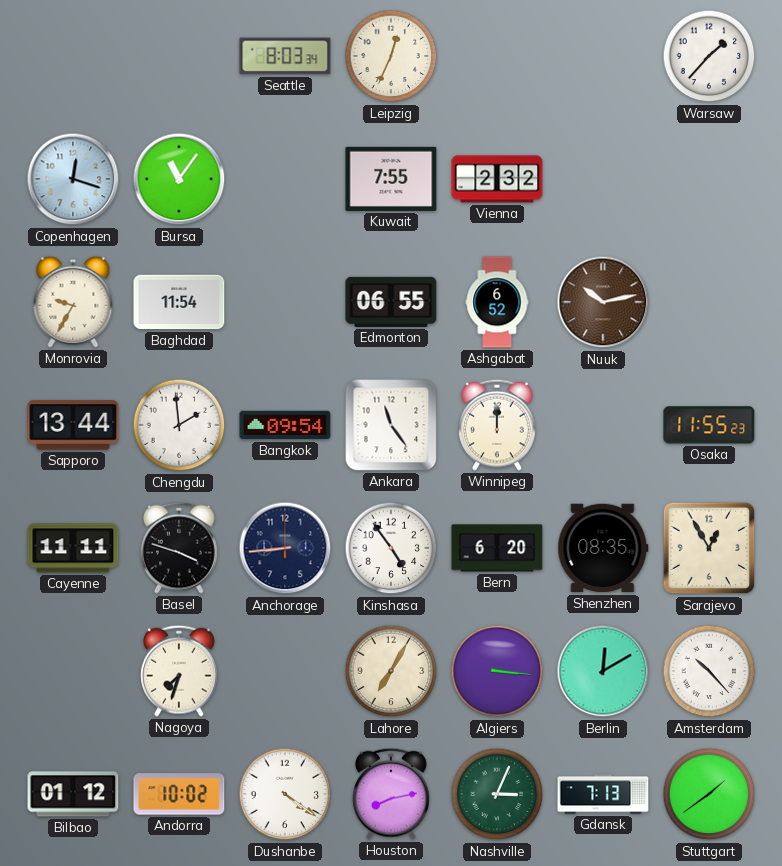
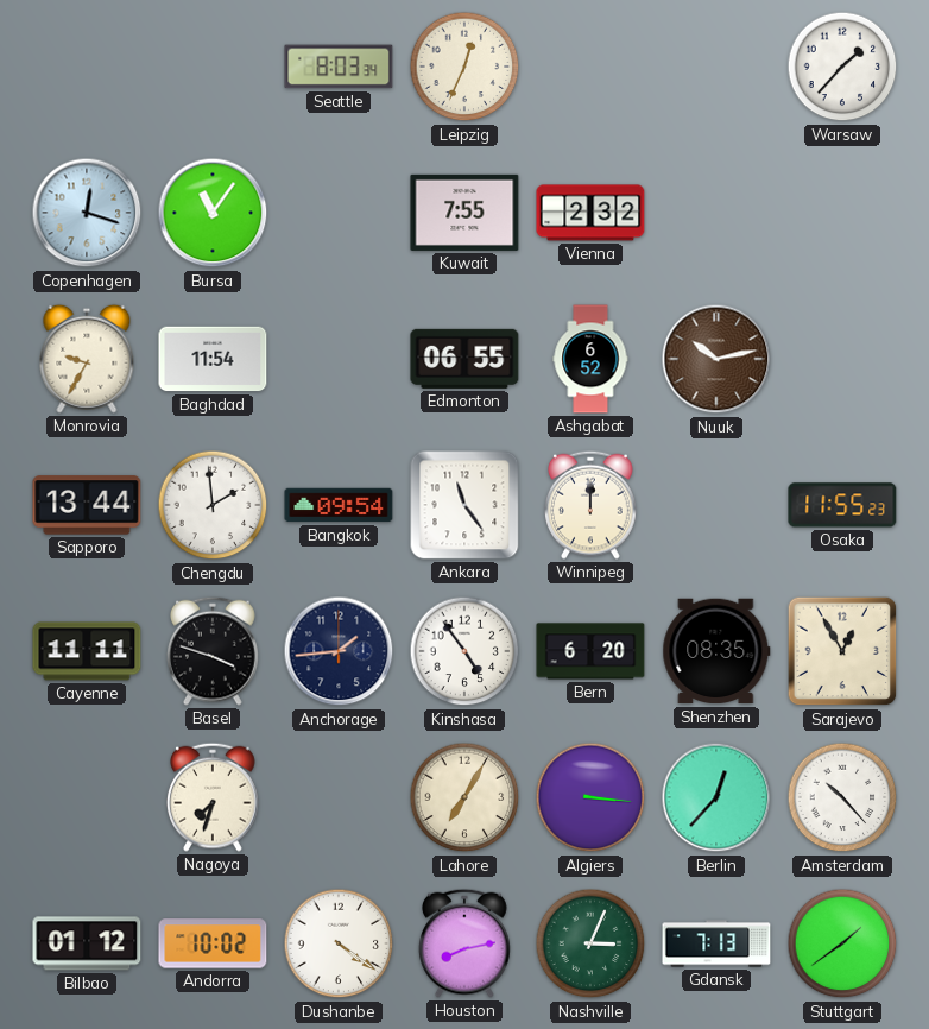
Anchorage: 8:44 -> 1:44 (339, 651)
Berlin: 12:10 -> 12:37 (716, 797)
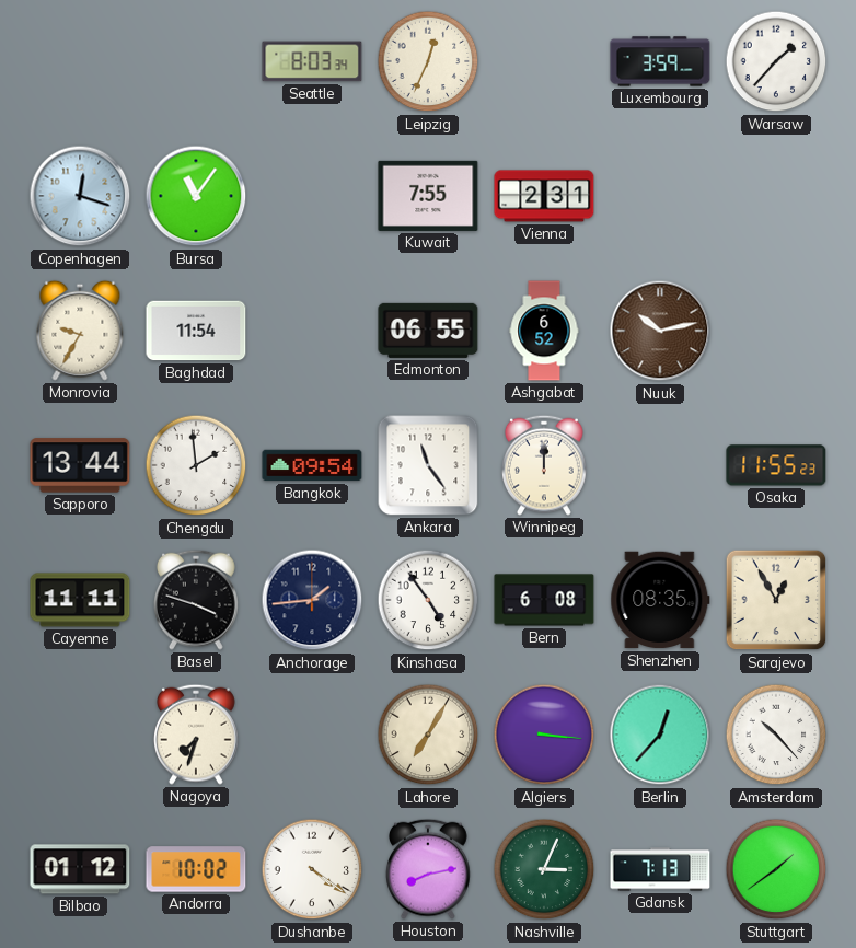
Luxembourg: none -> 3:59 (660, 61)
Vienna: 2:32 -> 2:31 (544, 196)
Bern: 6:20 -> 6:08 (544, 600)
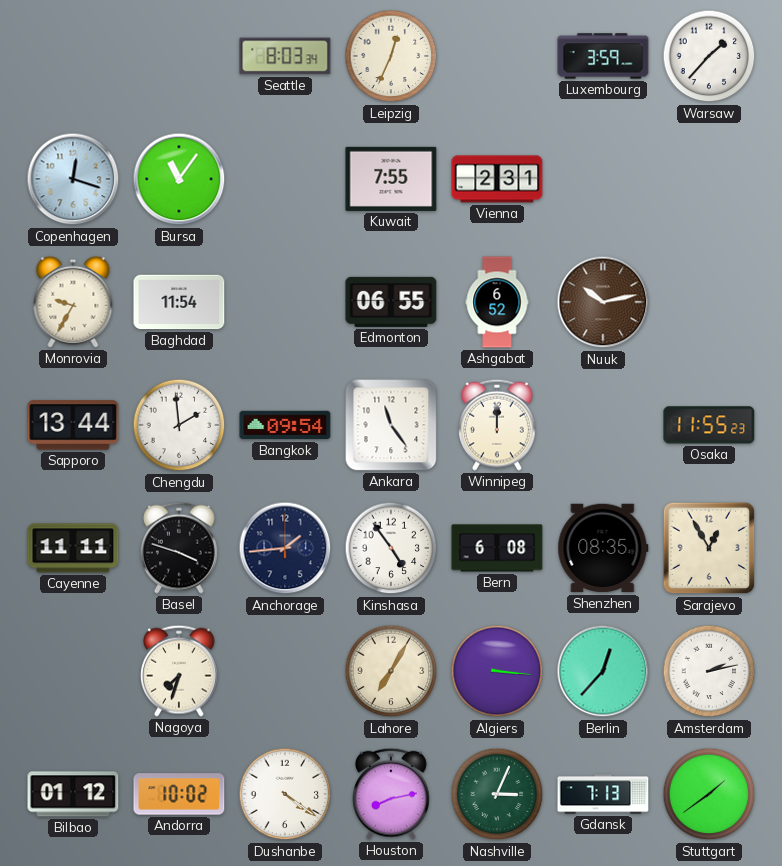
Amsterdam: 10:23 -> 2:13 (709, 671)
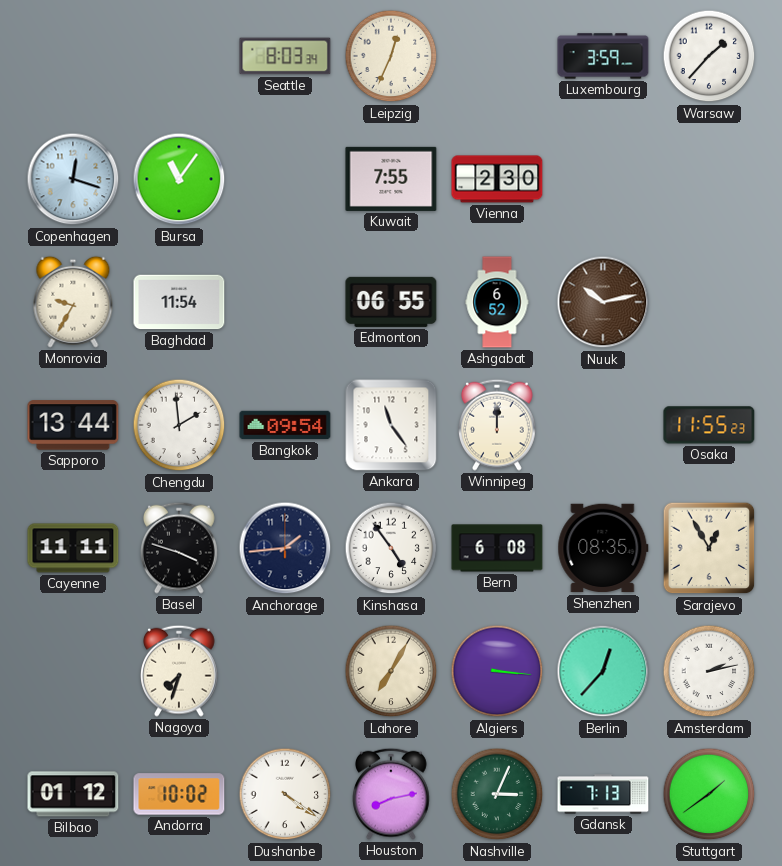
Vienna: 2:31 -> 2:30 (497, 179)
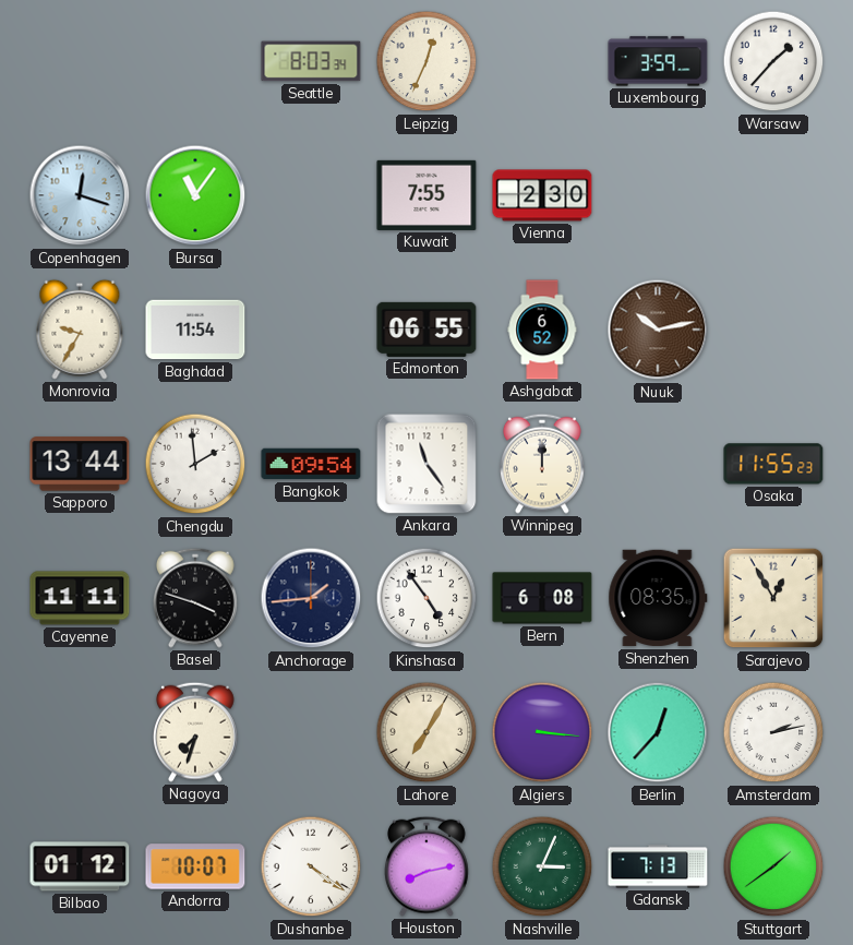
Andorra: 10:02 -> 10:07 (195, 866)
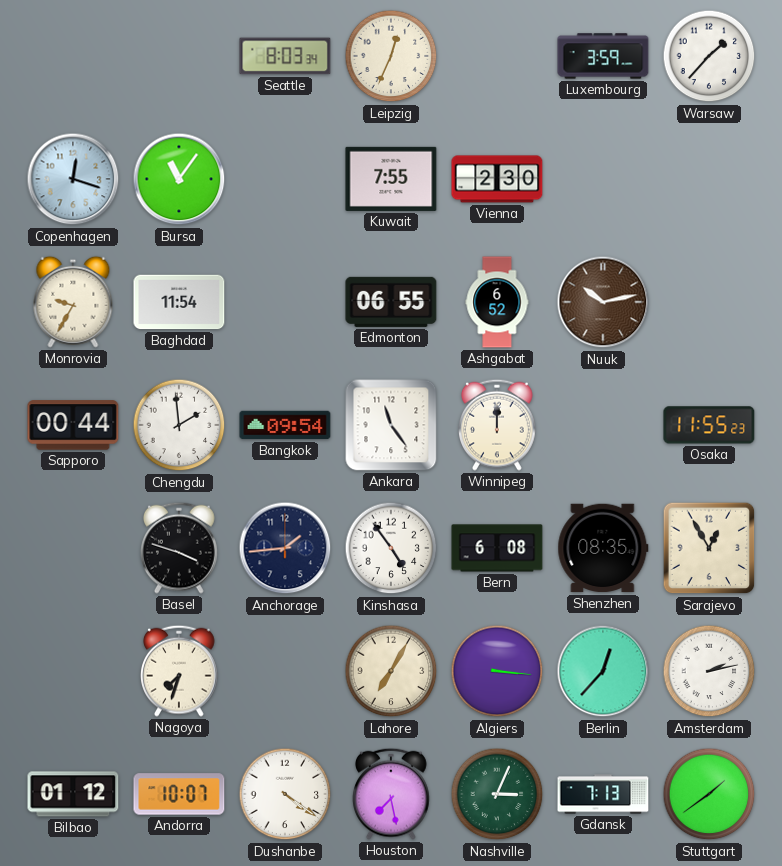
Sapporo: 13:44 -> 00:44 (73, 425)
Cayenne: 11:11 -> none (80, 598)
Houston: 8:13 -> 7:28 (392, 794)
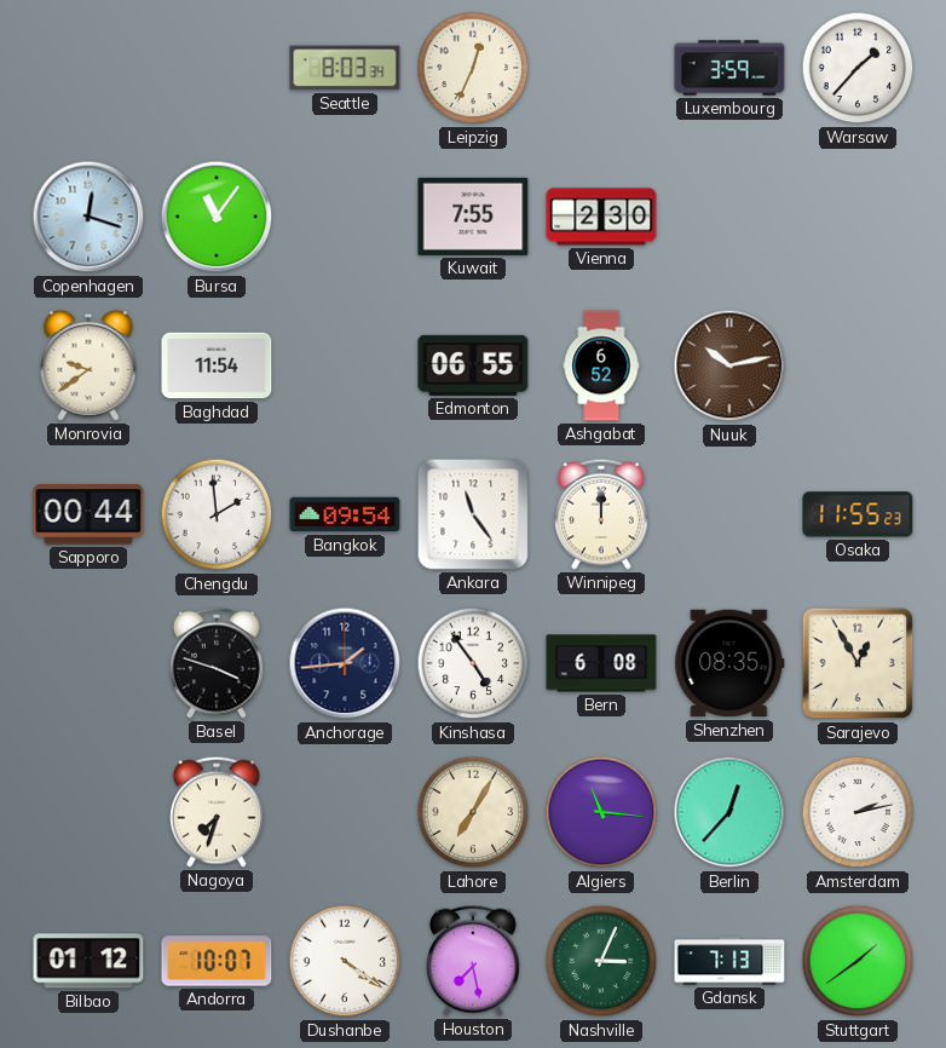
Monrovia: 9:35 -> 9:39 (88, 365)
Algiers: 3:16 -> 11:16 (601, 812)
